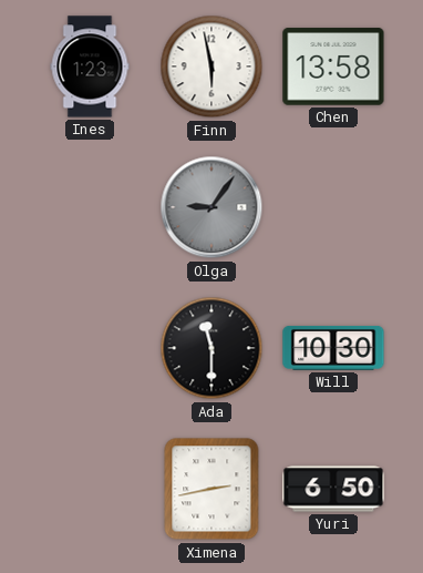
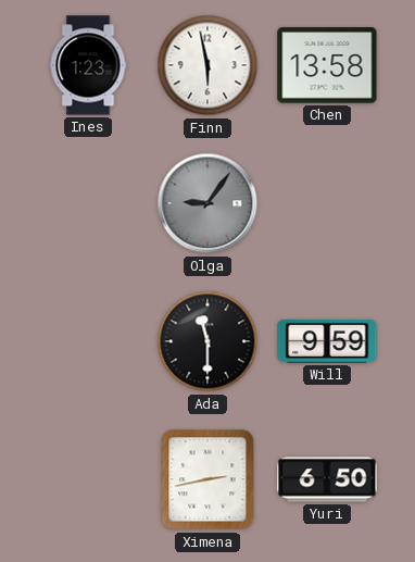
Will: 10:30 -> 9:59 (327, 341)
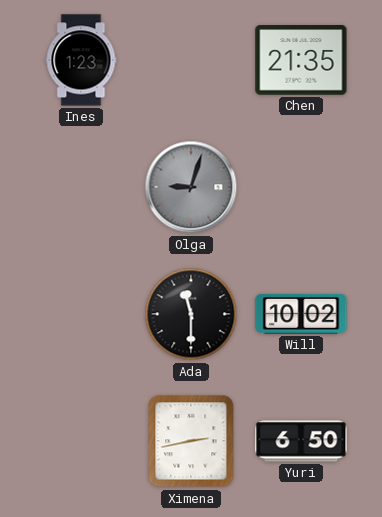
Finn: 5:58 -> none (207, 65)
Chen: 13:58 -> 21:35 (301, 60)
Olga: 9:06 -> 9:03 (191, 187)
Will: 9:59 -> 10:02 (301, 314)
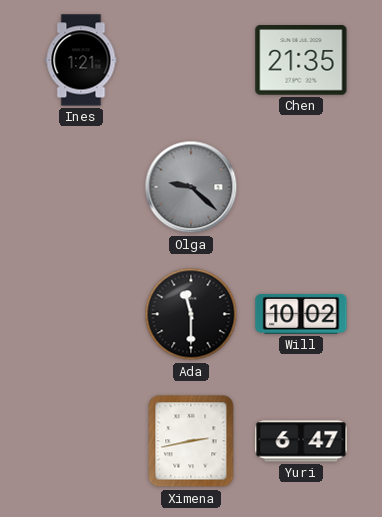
Ines: 1:23 -> 1:21 (81, 60)
Olga: 9:03 -> 9:22 (191, 187)
Yuri: 6:50 -> 6:47 (301, 441)
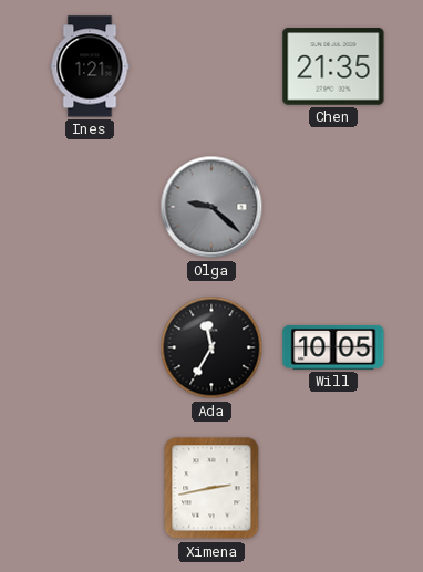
Ada: 11:30 -> 11:35 (211, 347)
Will: 10:02 -> 10:05 (333, 347)
Yuri: 6:47 -> none (301, 441)
